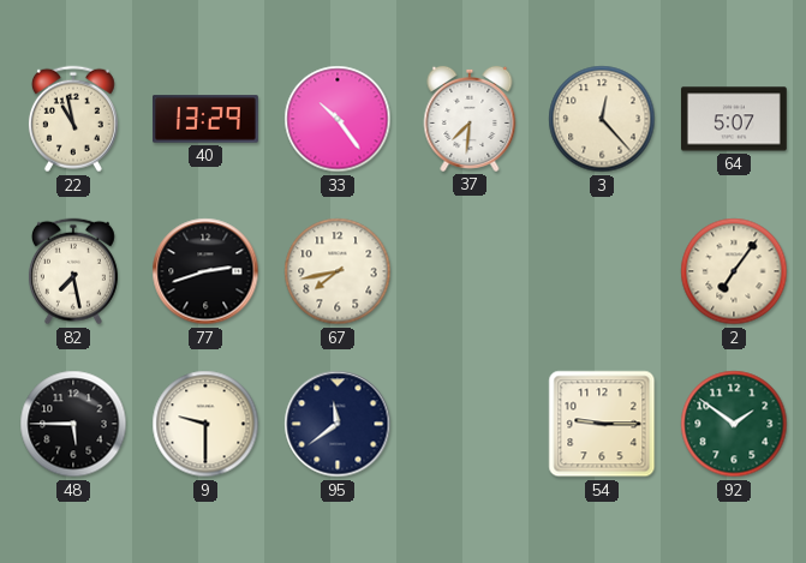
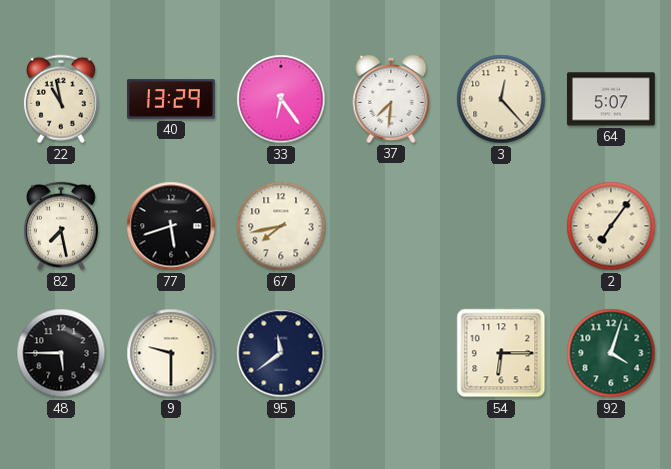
33: 10:24 -> 6:24 (281, 99)
77: 2:42 -> 5:42 (171, 226)
54: 9:15 -> 6:15 (501, 353)
92: 1:51 -> 4:03 (611, 353)
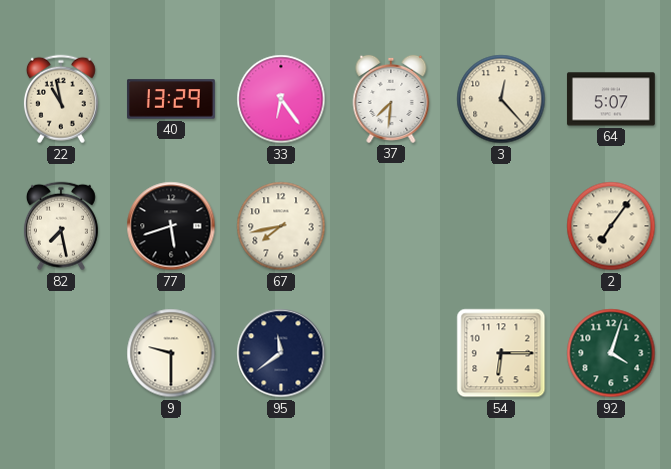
48: 5:45 -> none (61, 353)
